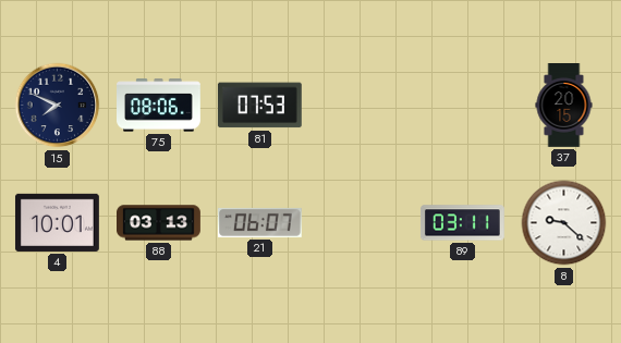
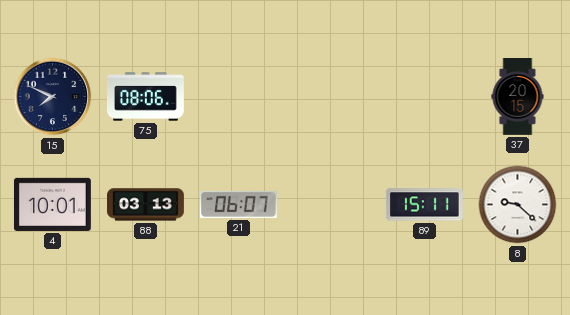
81: 07:53 -> none (259, 106)
89: 03:11 -> 15:11 (424, 205)
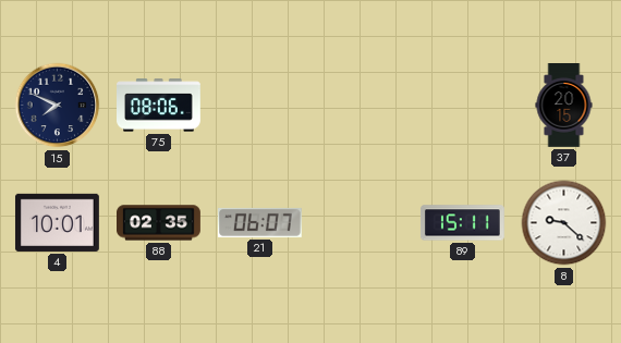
88: 03:13 -> 02:35 (159, 223)
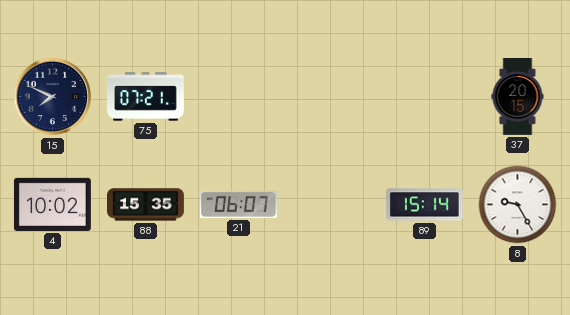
75: 08:06 -> 07:21 (146, 97)
4: 10:01 -> 10:02 (53, 204)
88: 02:35 -> 15:35 (146, 205)
89: 15:11 -> 15:14 (424, 205)
8: 9:22 -> 9:25 (518, 205)
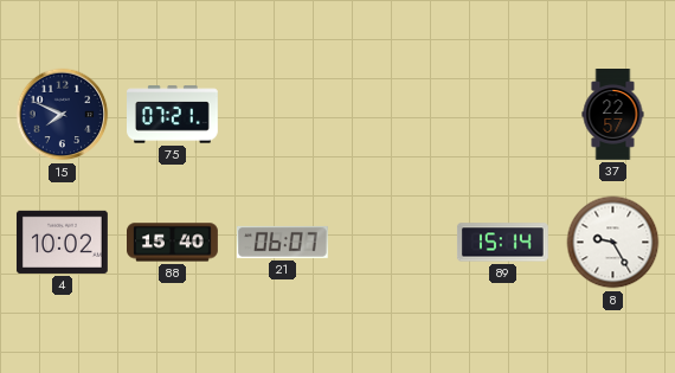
37: 20:15 -> 22:57 (613, 115)
88: 15:35 -> 15:40 (173, 243)
